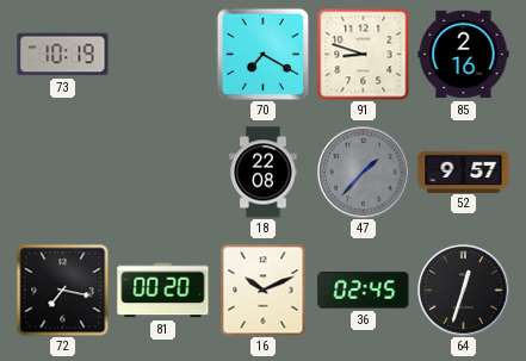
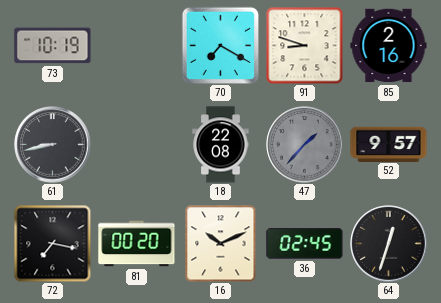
61: none -> 8:43 (53, 145)
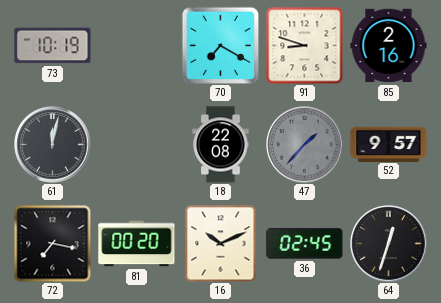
61: 8:43 -> 12:02 (53, 145)
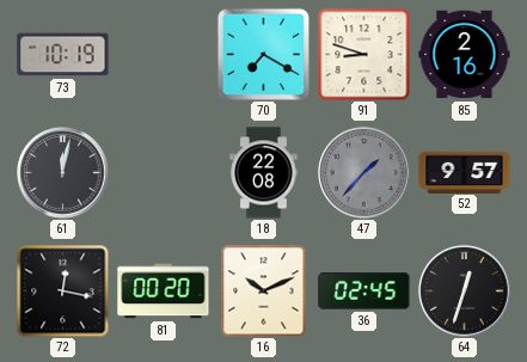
72: 7:17 -> 12:17 (62, 290)
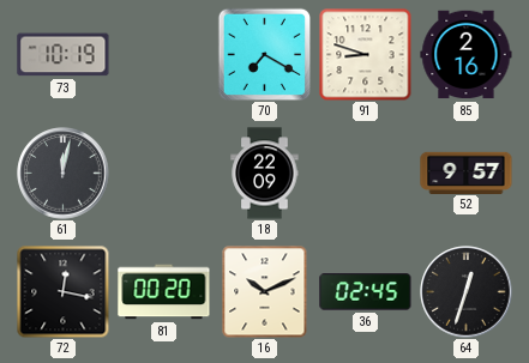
18: 22:08 -> 22:09 (265, 174)
47: 1:37 -> none (364, 173)
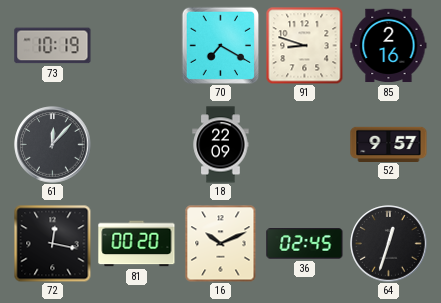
61: 12:02 -> 12:07 (53, 145)
